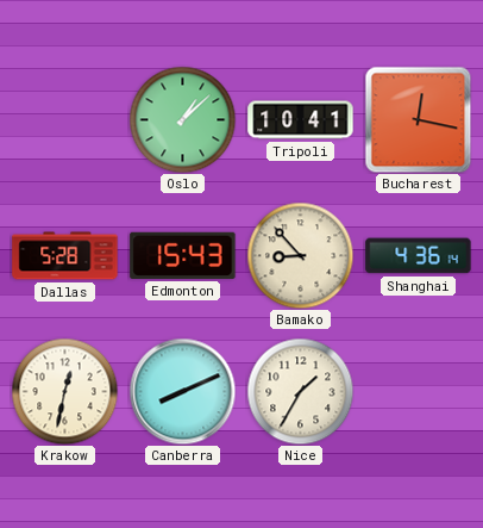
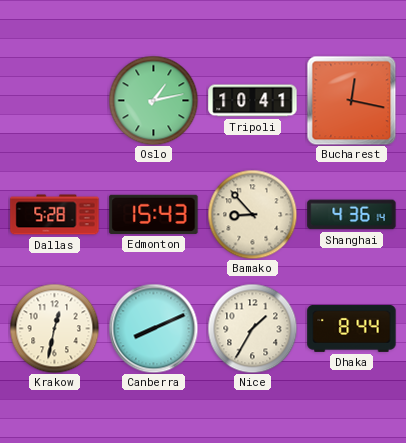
Oslo: 1:08 -> 1:13 (153, 100)
Dhaka: none -> 8:44 (352, 328)
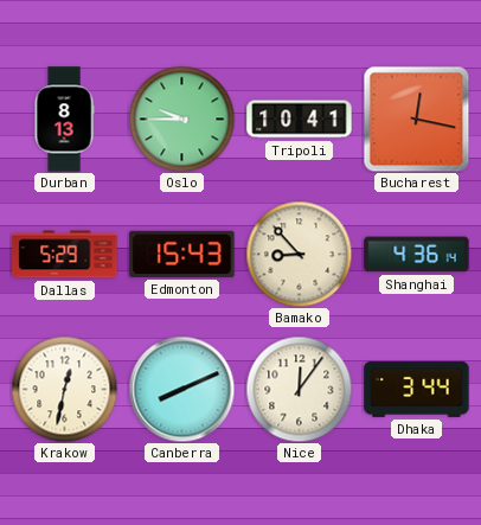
Durban: none -> 8:13 (64, 120)
Oslo: 1:13 -> 9:45 (181, 119)
Dallas: 5:28 -> 5:29 (65, 255)
Nice: 1:35 -> 12:06 (299, 389)
Dhaka: 8:44 -> 3:44 (417, 389)
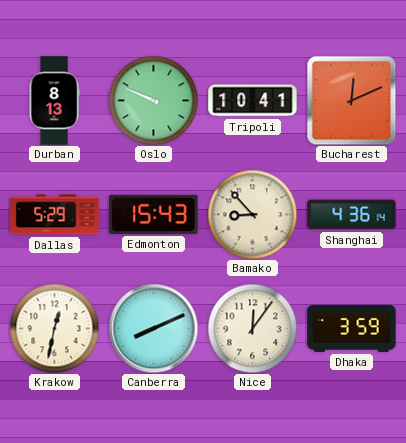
Oslo: 9:45 -> 9:49 (153, 100)
Bucharest: 12:17 -> 12:11 (351, 100)
Dhaka: 3:44 -> 3:59 (352, 328)
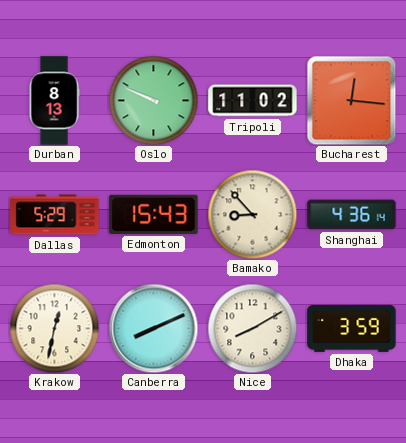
Tripoli: 10:41 -> 11:02 (253, 101)
Bucharest: 12:11 -> 12:16 (351, 100)
Nice: 12:06 -> 8:10 (252, 328)
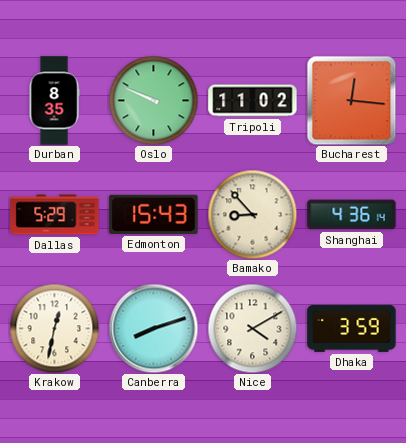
Durban: 8:13 -> 8:35 (54, 101)
Canberra: 8:11 -> 8:12 (153, 328)
Nice: 8:10 -> 4:10 (252, 328)
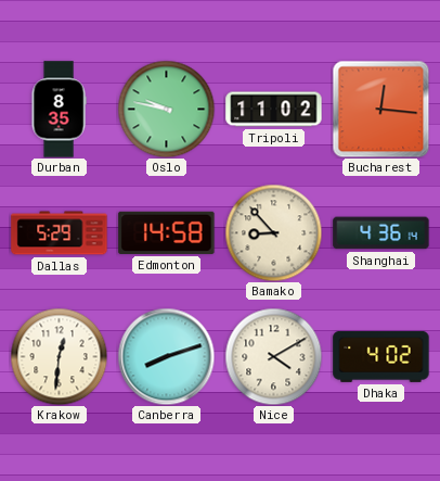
Oslo: 9:49 -> 9:47 (166, 109)
Edmonton: 15:43 -> 14:58 (167, 232)
Krakow: 12:32 -> 12:31 (59, 356)
Dhaka: 3:59 -> 4:02 (381, 356)
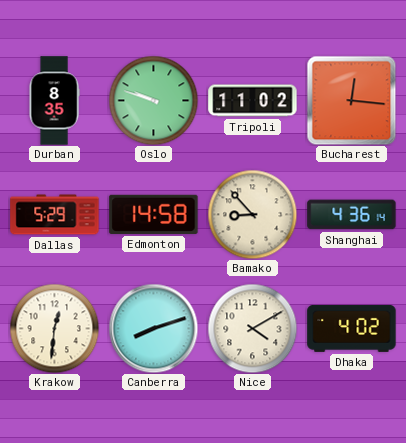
Oslo: 9:47 -> 9:48 (153, 100)
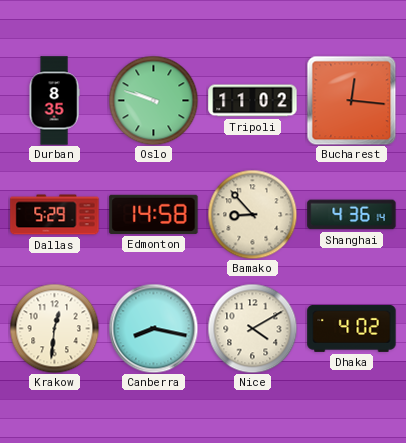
Canberra: 8:12 -> 8:17 (153, 328)
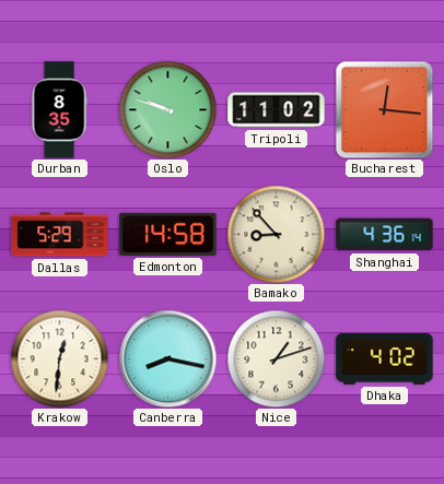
Nice: 4:10 -> 1:12 (276, 358)
